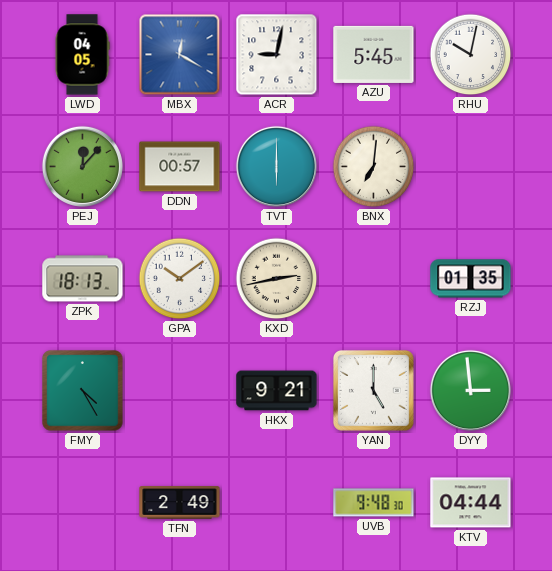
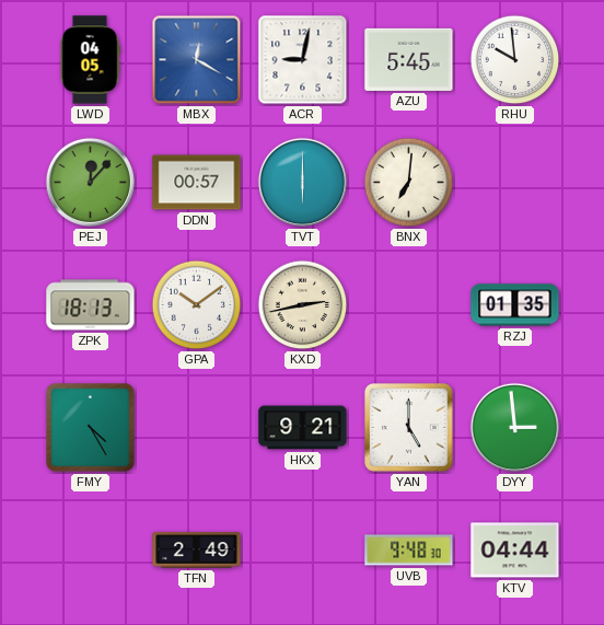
RHU: 10:02 -> 9:59 (515, 60)
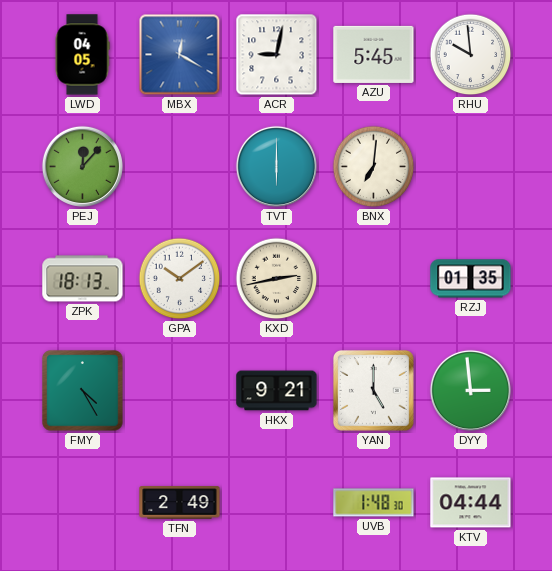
DDN: 00:57 -> none (197, 183)
UVB: 9:48 -> 1:48 (374, 503)
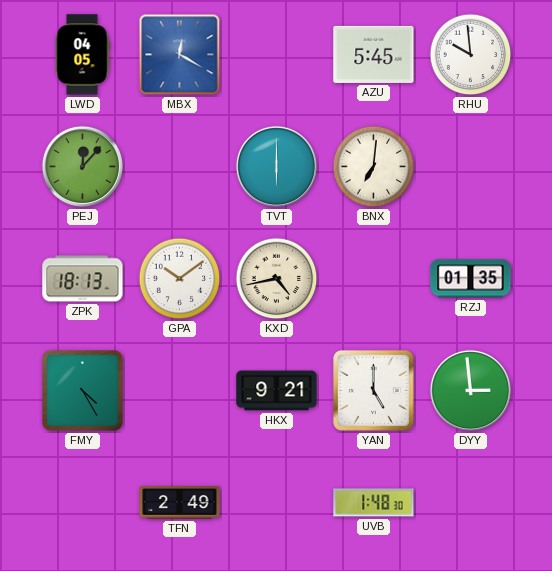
ACR: 9:02 -> none (277, 55)
KXD: 2:43 -> 4:43 (277, 279)
KTV: 04:44 -> none (471, 503)
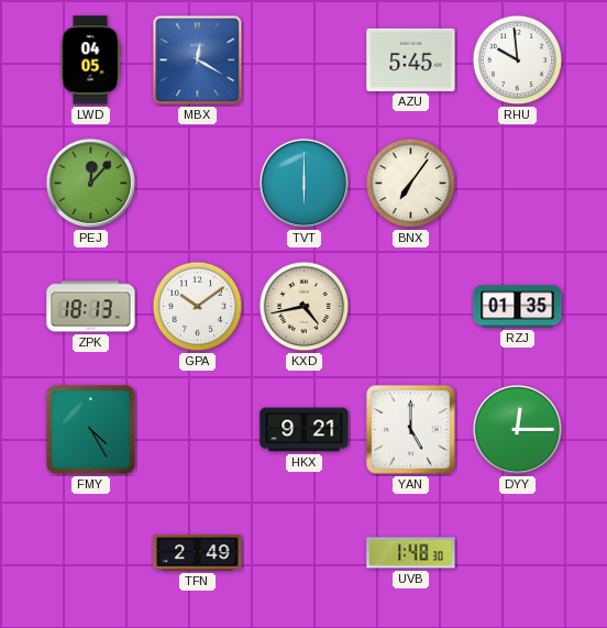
BNX: 7:01 -> 7:06 (411, 184)
DYY: 2:59 -> 12:15 (517, 429)
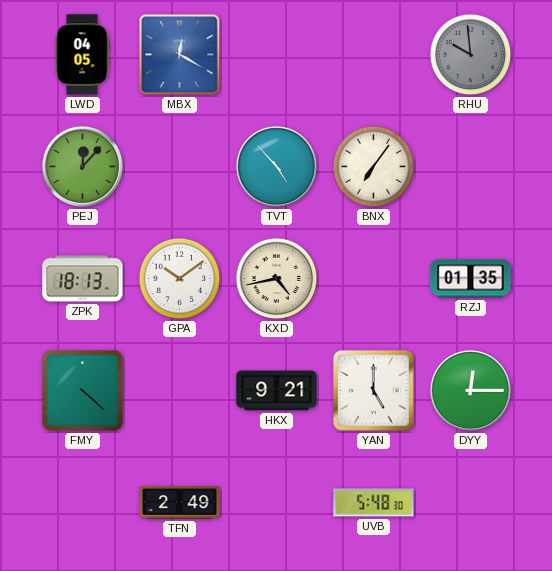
AZU: 5:45 -> none (411, 59)
RHU dial: white -> grey (471, 55)
TVT: 6:00 -> 4:53 (276, 166)
FMY: 4:25 -> 4:22 (83, 391)
UVB: 1:48 -> 5:48 (374, 503)
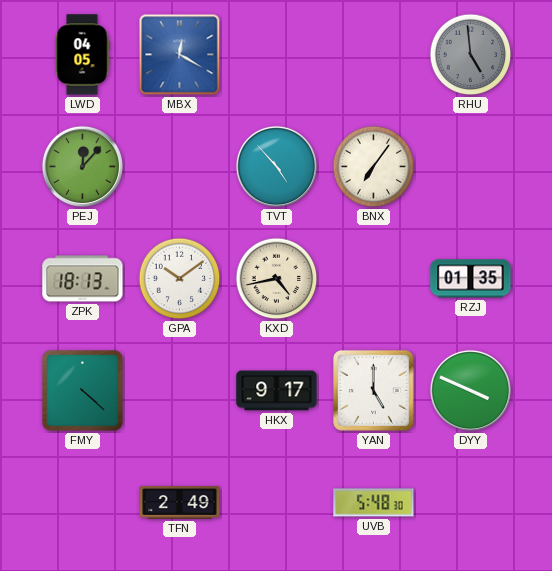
RHU: 9:59 -> 4:59 (471, 55)
HKX: 9:21 -> 9:17 (277, 391)
DYY: 12:15 -> 3:49 (470, 390)
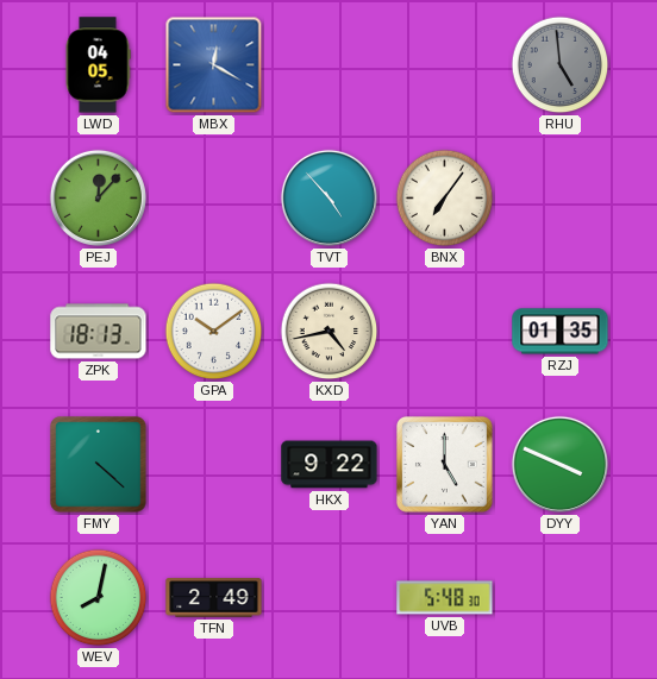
HKX: 9:17 -> 9:22 (330, 465)
WEV: none -> 8:02 (99, 598)
